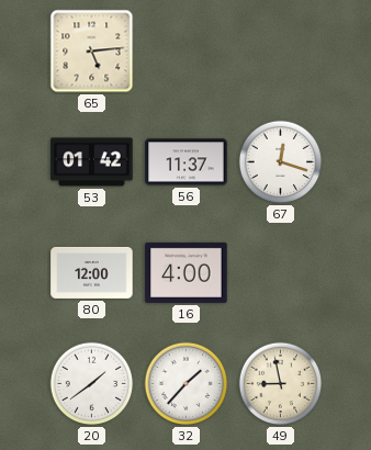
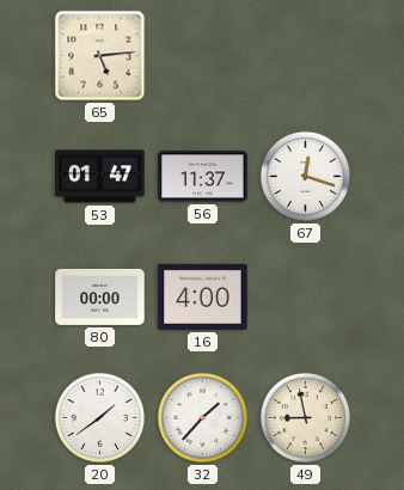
53: 01:42 -> 01:47 (100, 177)
80: 12:00 -> 00:00 (100, 296)
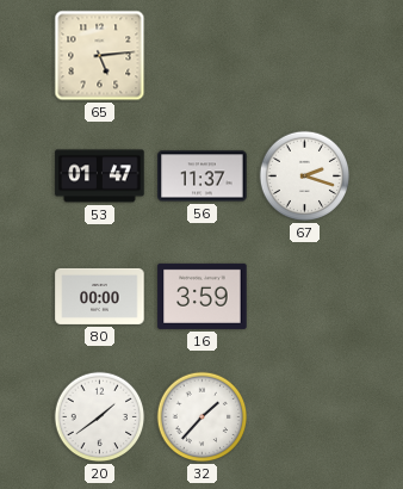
67: 12:18 -> 2:18 (305, 177)
16: 4:00 -> 3:59 (203, 296)
49: 8:58 -> none (306, 418)
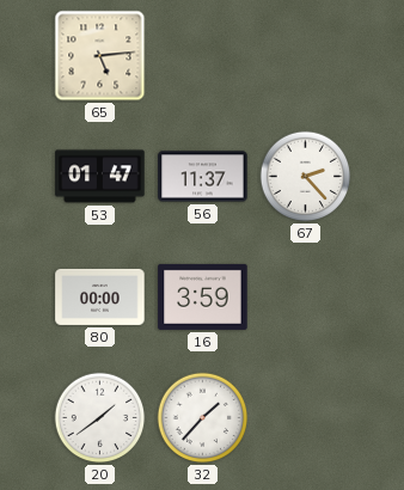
67: 2:18 -> 2:23 (306, 177)
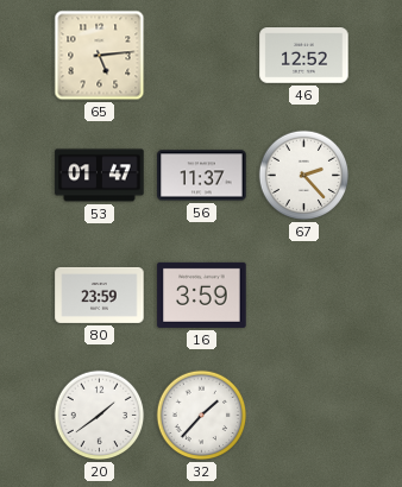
46: none -> 12:52 (304, 56)
80: 00:00 -> 23:59 (100, 295)
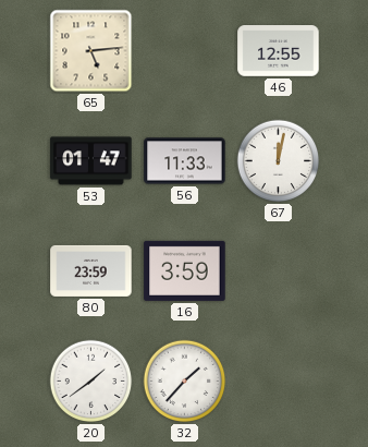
46: 12:52 -> 12:55 (279, 51)
56: 11:37 -> 11:33 (185, 161)
67: 2:23 -> 12:02 (279, 161)
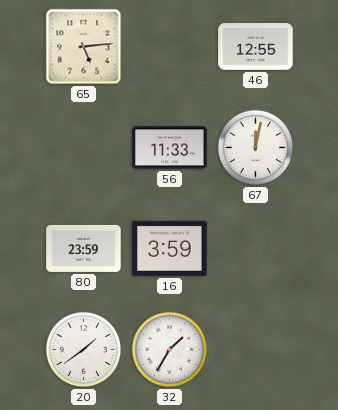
53: 01:47 -> none (91, 161)
32: 1:37 -> 1:35 (170, 350)
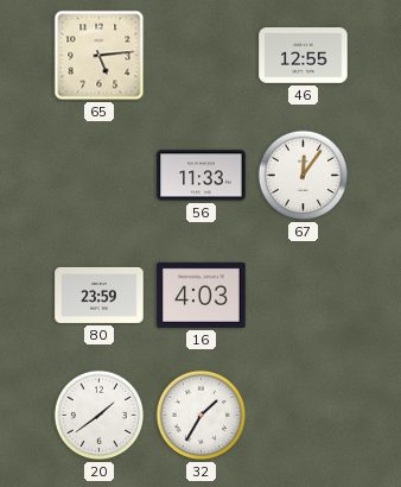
67: 12:02 -> 12:06 (304, 176)
16: 3:59 -> 4:03 (202, 295)
